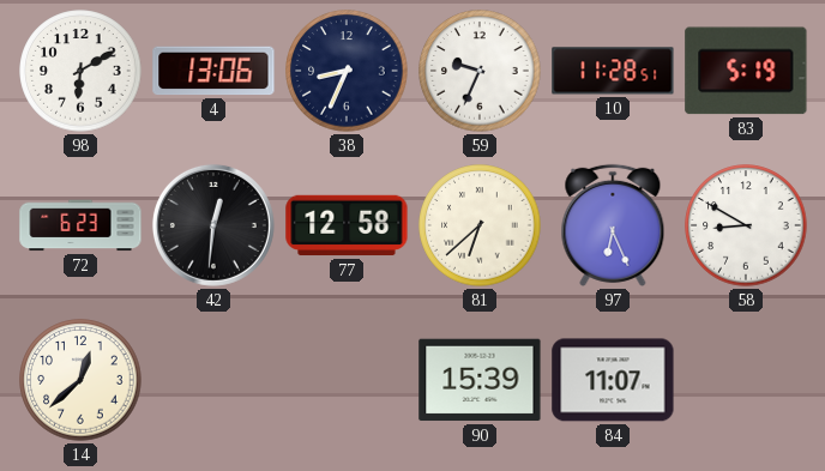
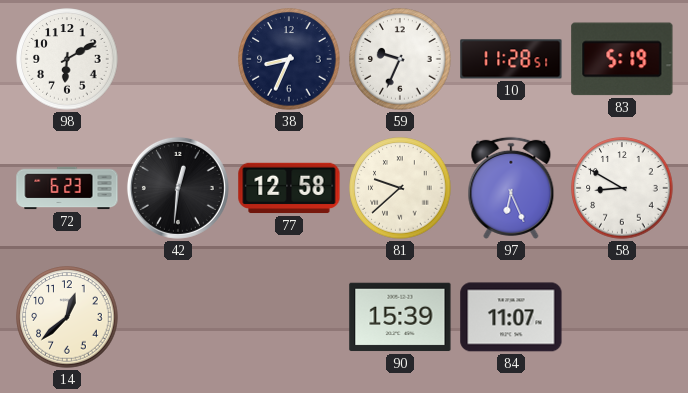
4: 13:06 -> none (213, 71)
81: 6:38 -> 9:38 (400, 188)
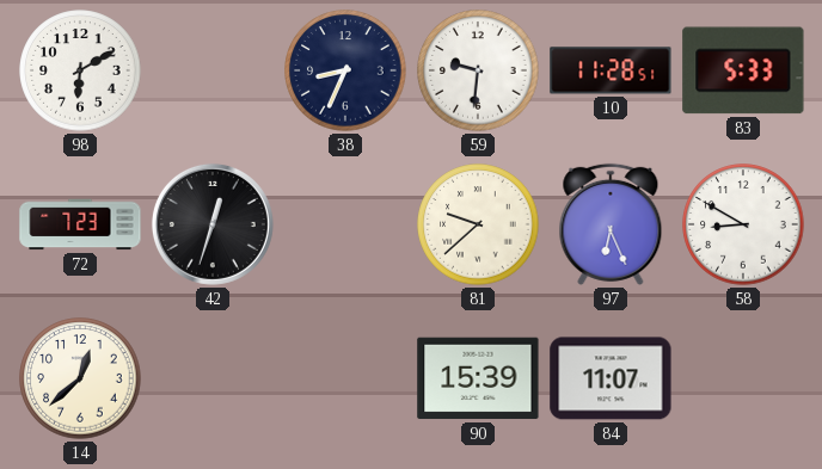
59: 9:34 -> 9:31 (478, 70)
83: 5:19 -> 5:33 (743, 70)
72: 6:23 -> 7:23 (80, 224)
42: 12:31 -> 12:33 (213, 224)
77: 12:58 -> none (289, 188)
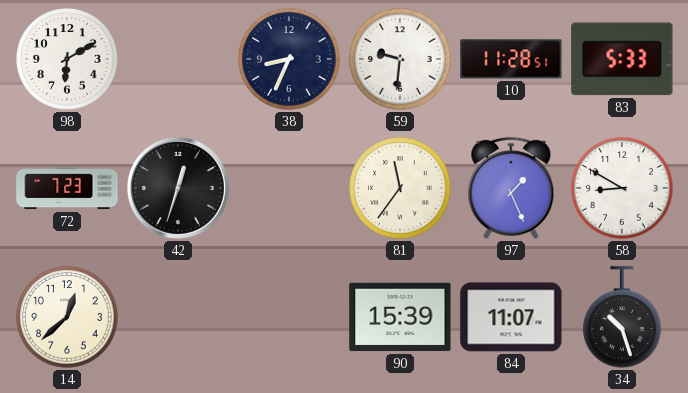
81: 9:38 -> 11:36 (400, 188)
97: 6:26 -> 1:26 (511, 188)
34: none -> 10:27 (622, 317)
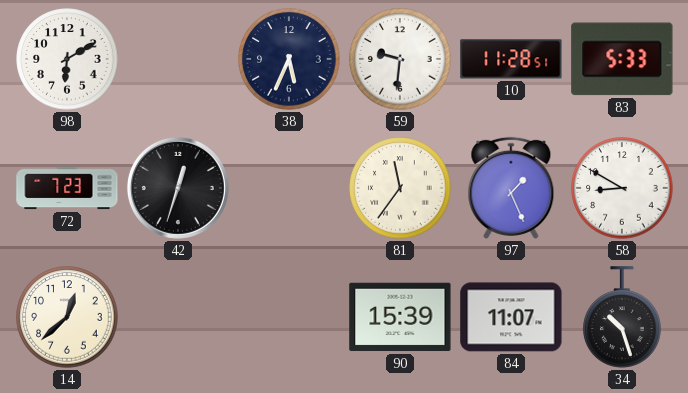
38: 8:34 -> 5:34 (289, 59)
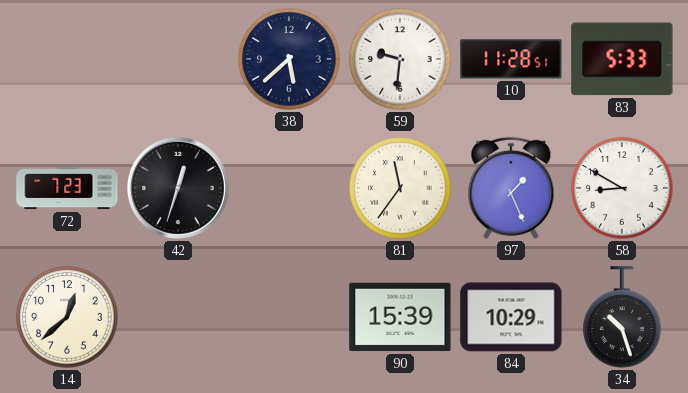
98: 6:10 -> none (67, 59)
38: 5:34 -> 5:38 (289, 59)
84: 11:07 -> 10:29 (511, 317)
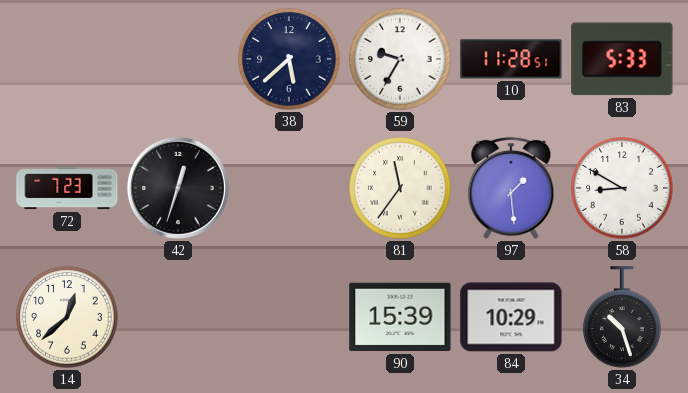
59: 9:31 -> 9:35 (400, 59)
97: 1:26 -> 1:29 (511, 188)
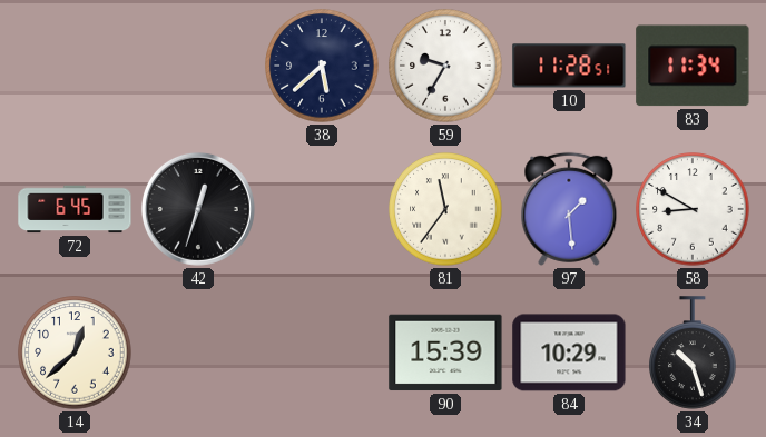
83: 5:33 -> 11:34 (693, 66)
72: 7:23 -> 6:45 (75, 209)
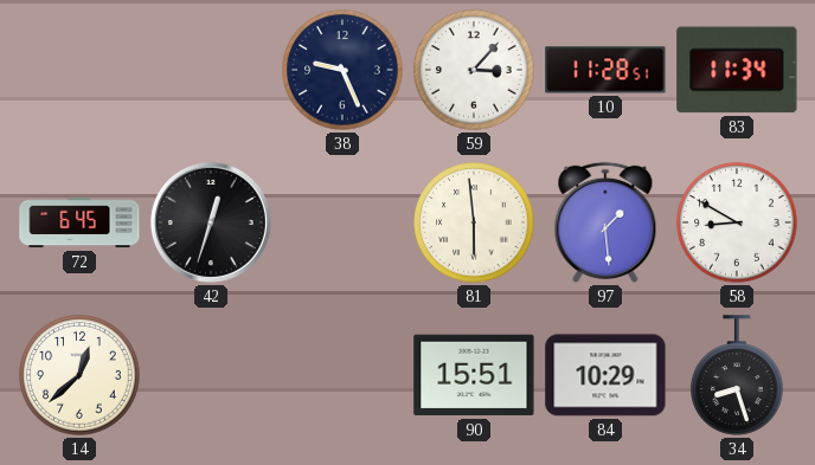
38: 5:38 -> 9:26 (342, 70)
59: 9:35 -> 3:07 (474, 70)
81: 11:36 -> 5:59 (474, 222)
90: 15:39 -> 15:51 (474, 375)
34: 10:27 -> 8:27 (737, 375)
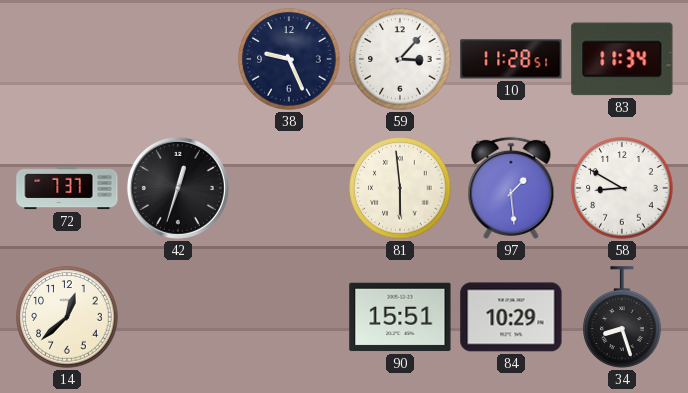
72: 6:45 -> 7:37 (67, 188)
